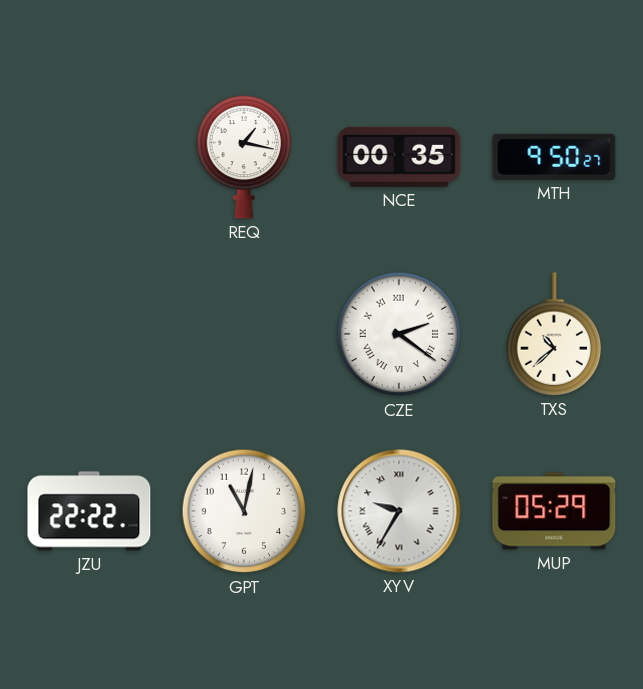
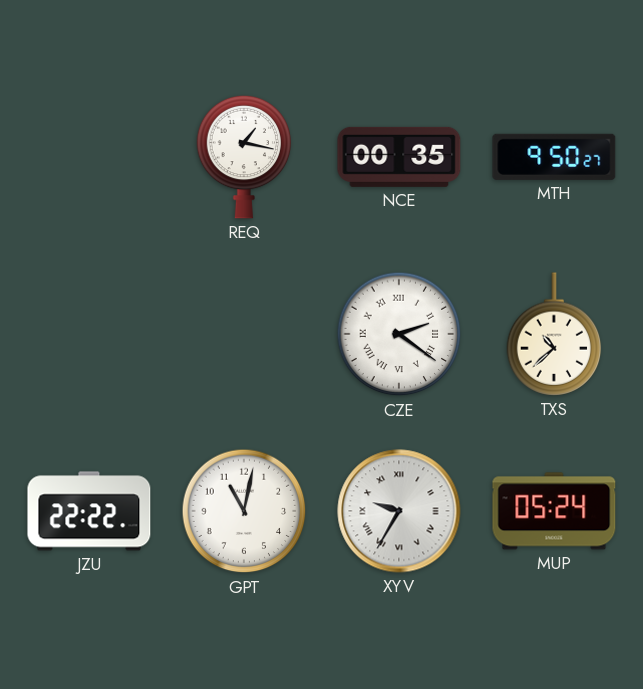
MUP: 05:29 -> 05:24 (554, 511)
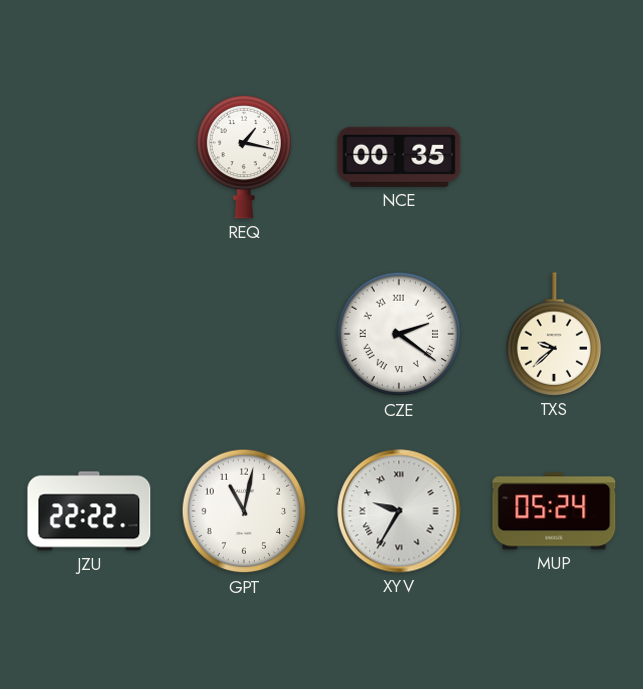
MTH: 9:50 -> none (554, 157)
TXS: 10:38 -> 9:38 (554, 334)
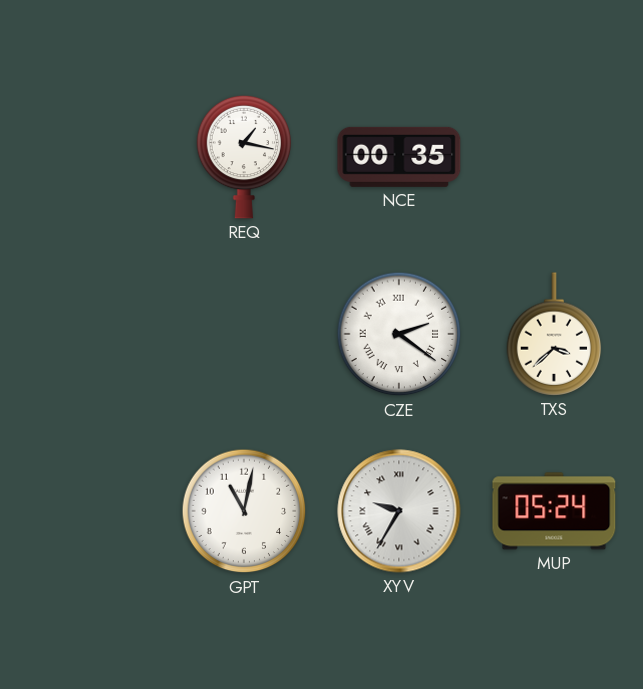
TXS: 9:38 -> 3:38 (554, 334)
JZU: 22:22 -> none (89, 511)
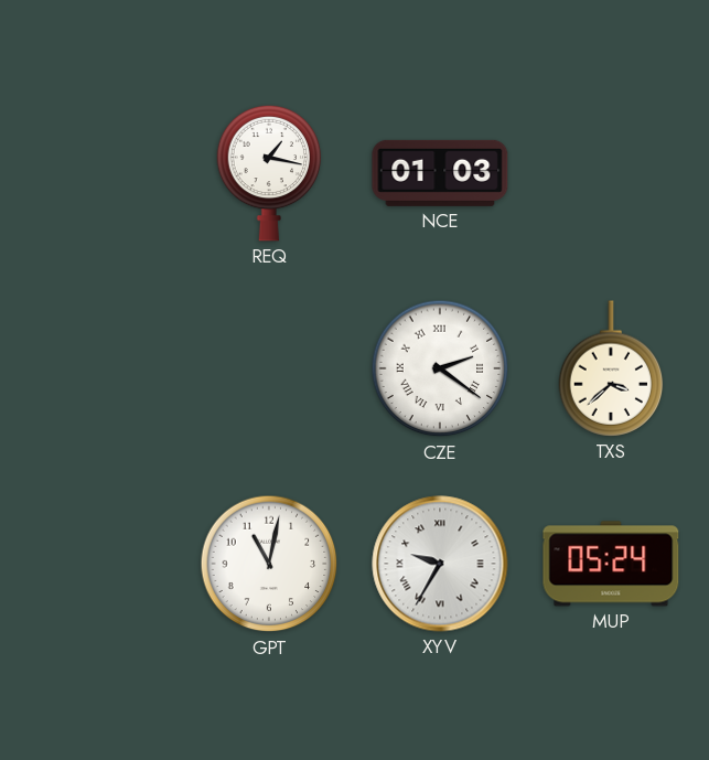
NCE: 00:35 -> 01:03 (440, 173)
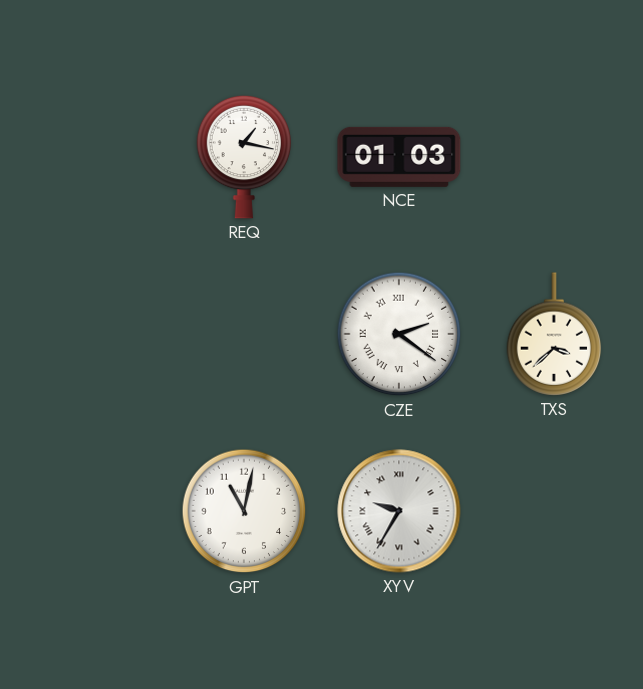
MUP: 05:24 -> none (611, 564)
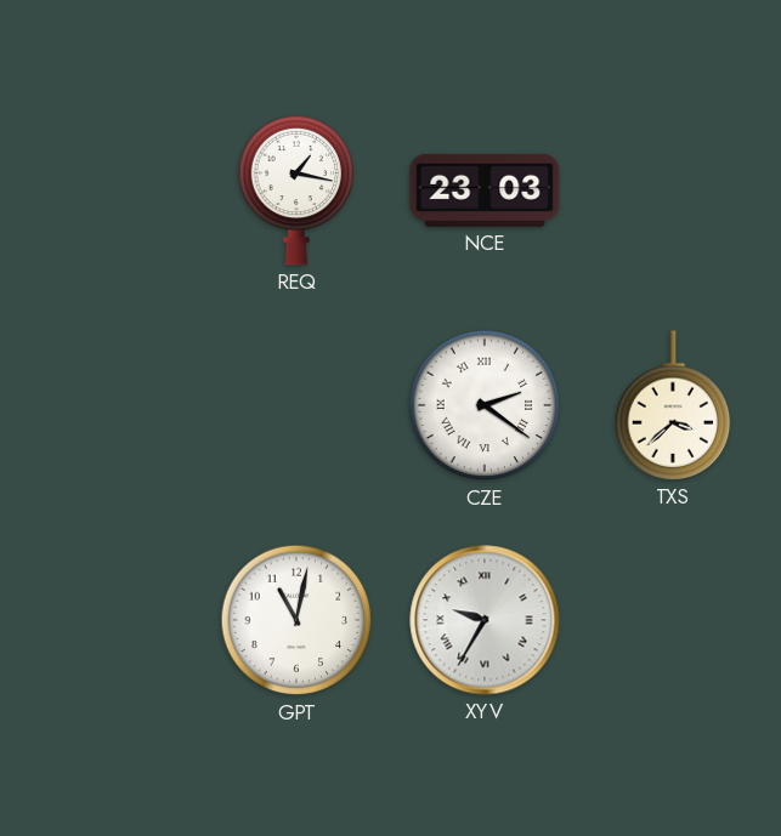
NCE: 01:03 -> 23:03 (485, 190)
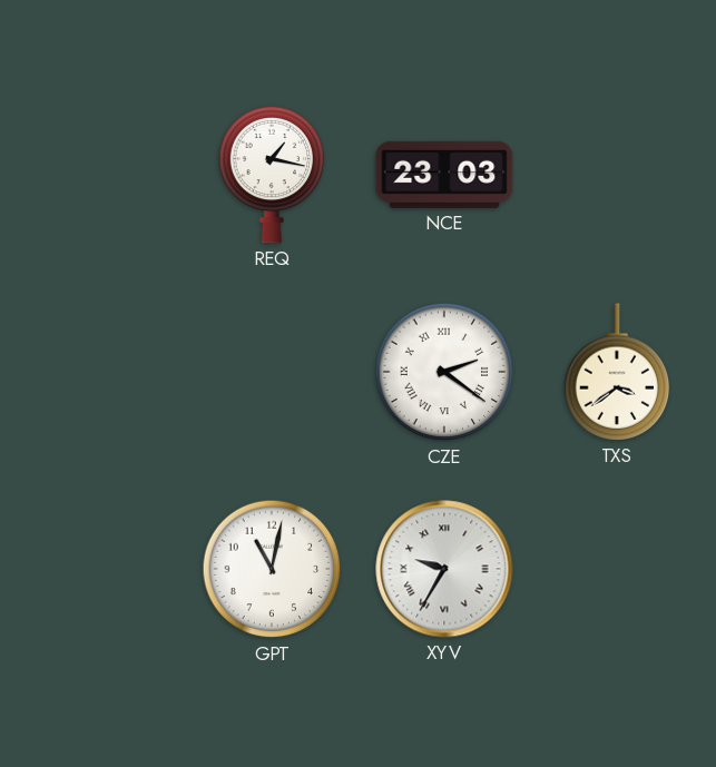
TXS: 3:38 -> 3:39 (617, 372)
